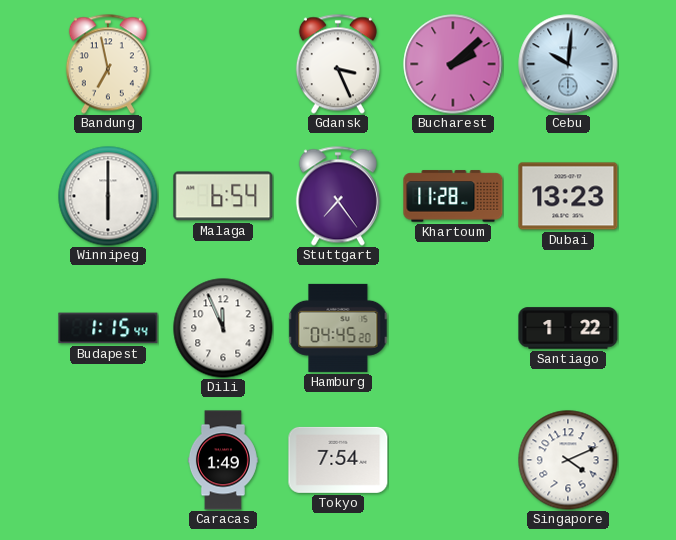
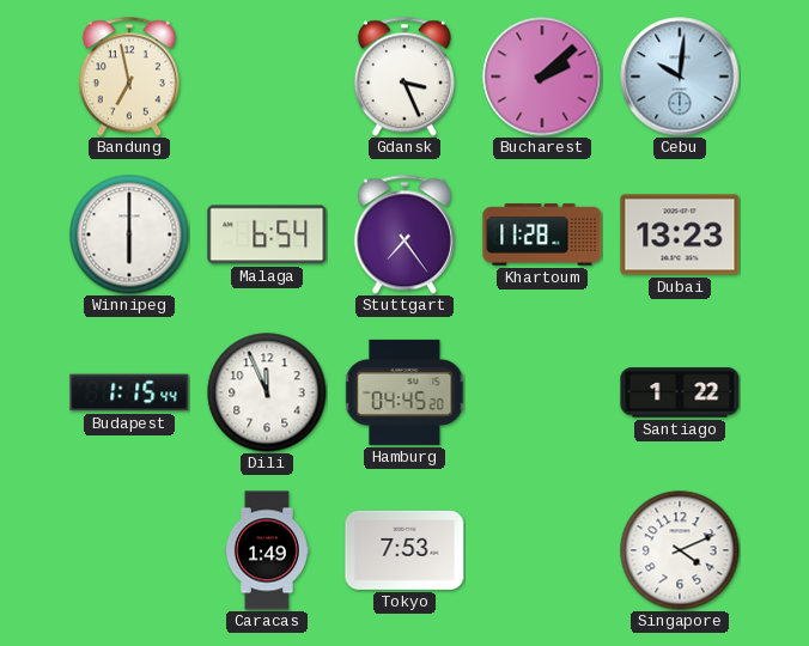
Tokyo: 7:54 -> 7:53 (404, 550)
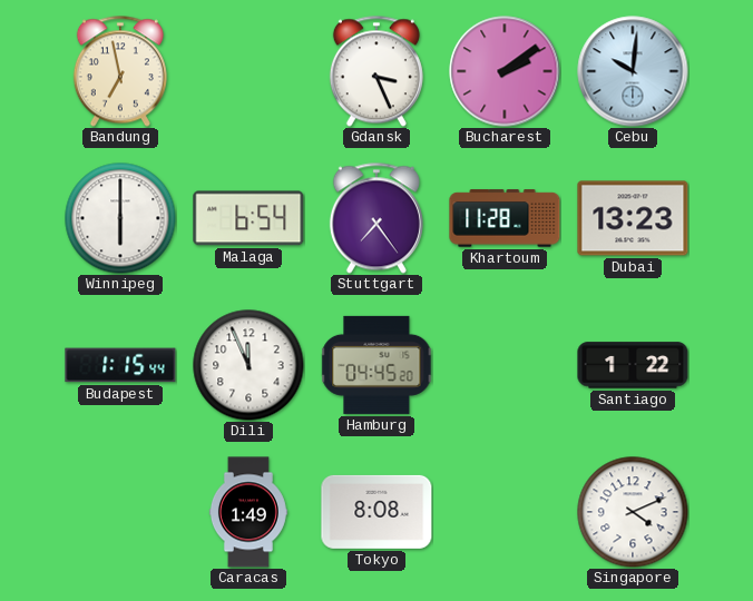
Bucharest: 2:08 -> 2:09 (505, 71)
Tokyo: 7:53 -> 8:08 (376, 512)
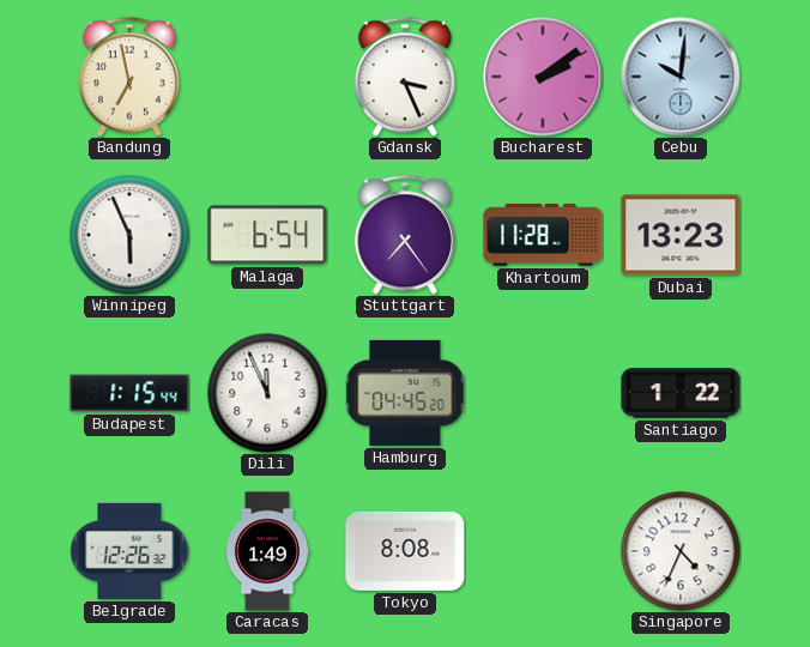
Winnipeg: 6:00 -> 5:56 (129, 235)
Belgrade: none -> 12:26 (129, 551)
Singapore: 4:11 -> 4:34 (681, 551)
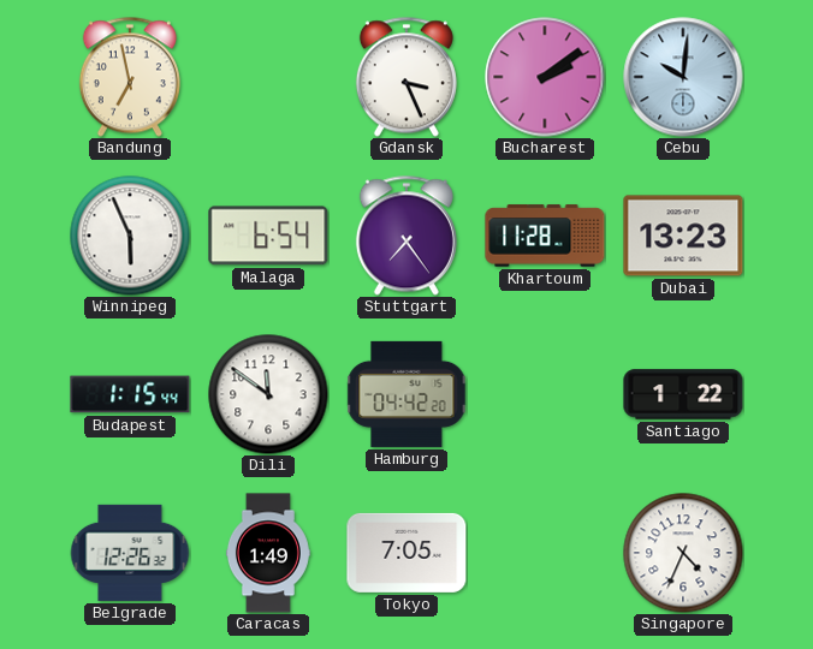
Dili: 11:56 -> 11:51 (268, 394)
Hamburg: 04:45 -> 04:42 (406, 394)
Tokyo: 8:08 -> 7:05 (406, 553)
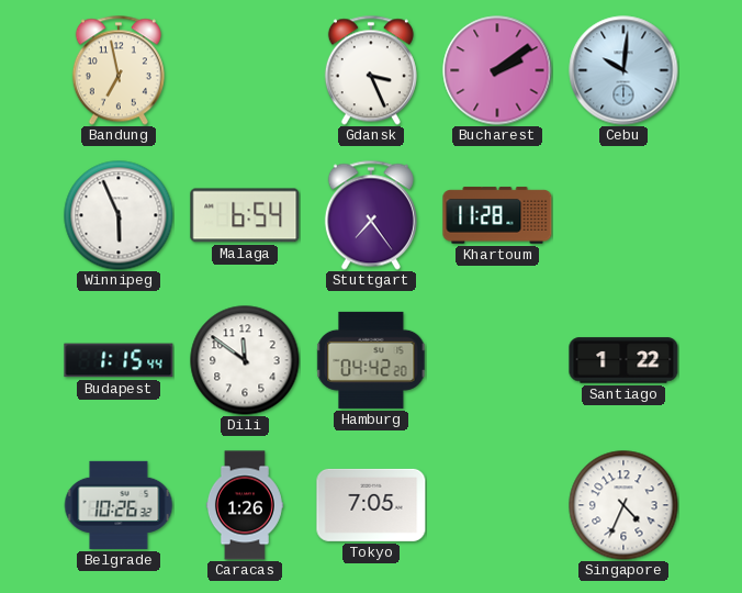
Dubai: 13:23 -> none (683, 236)
Belgrade: 12:26 -> 10:26 (119, 505)
Caracas: 1:49 -> 1:26 (245, 505)
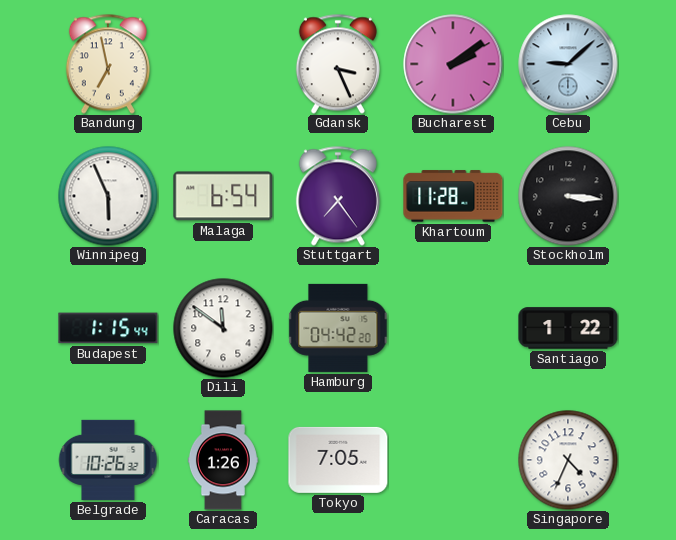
Cebu: 10:01 -> 9:08 (568, 64)
Stockholm: none -> 3:16 (568, 196)
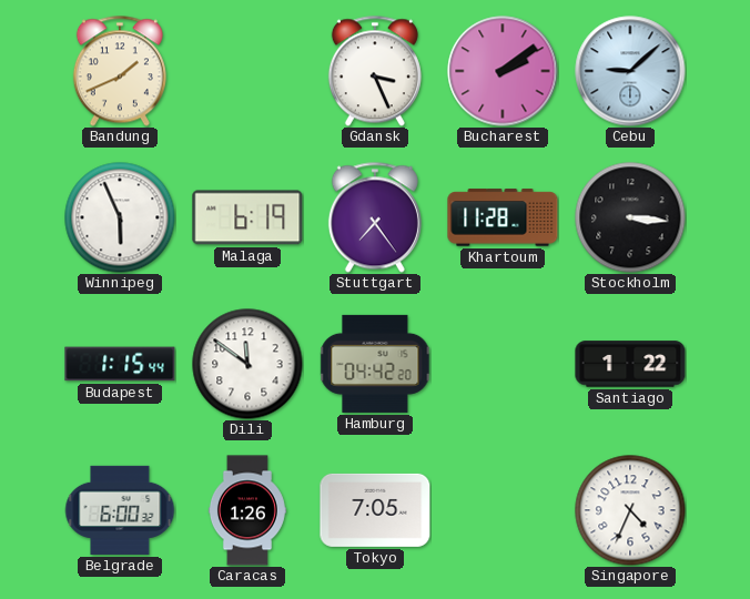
Bandung: 6:58 -> 1:41 (120, 71)
Malaga: 6:54 -> 6:19 (247, 217)
Belgrade: 10:26 -> 6:00 (120, 510)
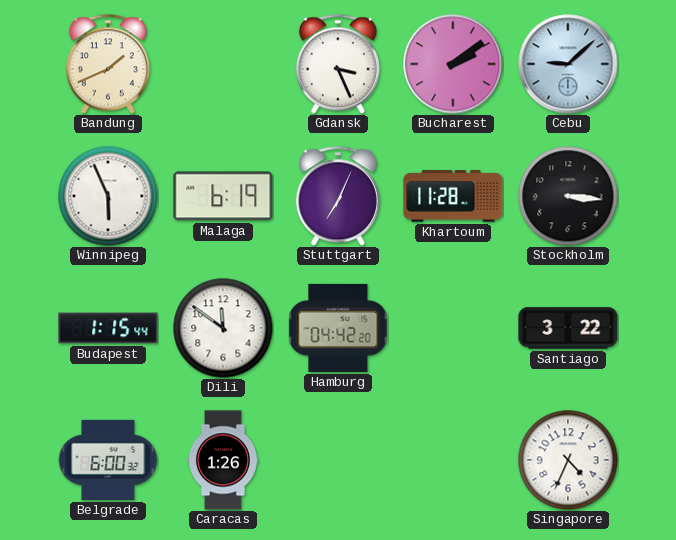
Stuttgart: 7:24 -> 7:04 (338, 196)
Santiago: 1:22 -> 3:22 (568, 328)
Tokyo: 7:05 -> none (375, 510)
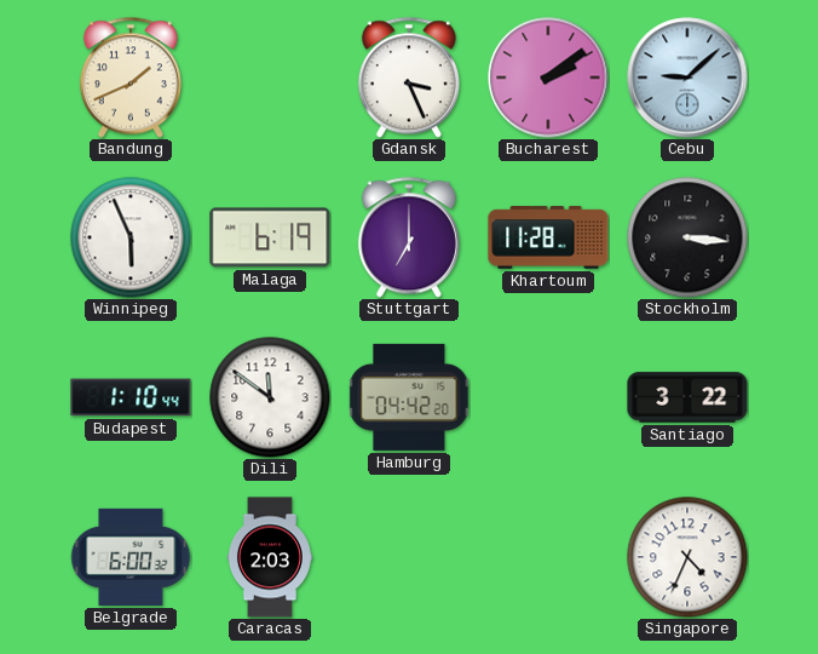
Stuttgart: 7:04 -> 7:00 (409, 237)
Budapest: 1:15 -> 1:10 (131, 397)
Caracas: 1:26 -> 2:03 (270, 557)
